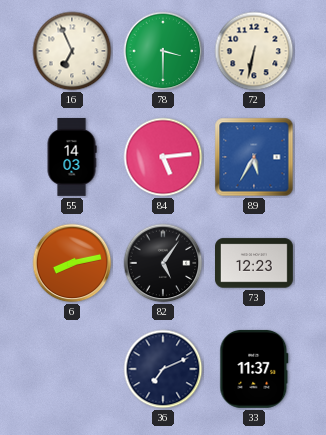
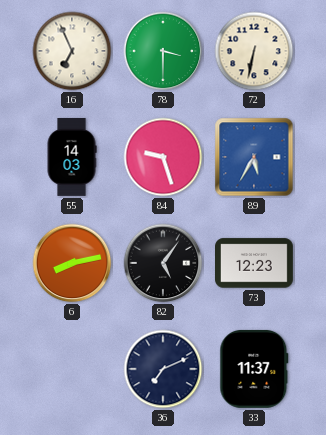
84: 5:14 -> 9:27 (163, 157)
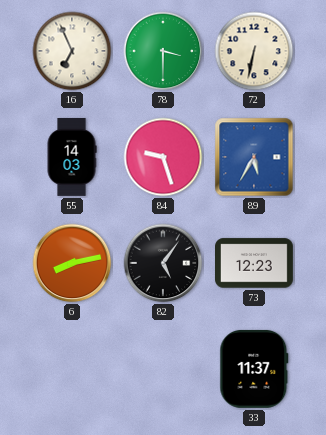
36: 7:11 -> none (163, 369)
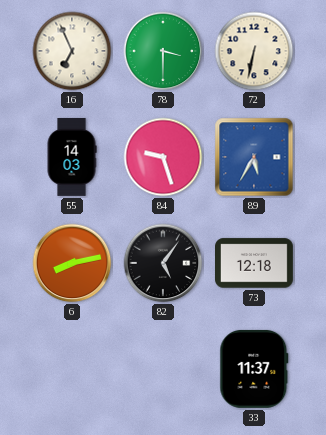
73: 12:23 -> 12:18 (255, 263)
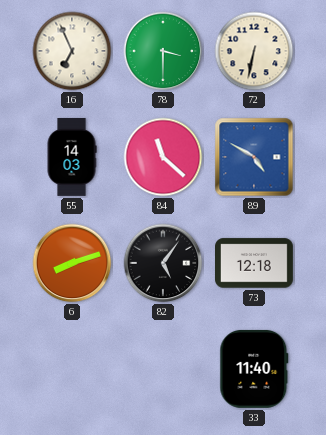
84: 9:27 -> 11:22 (163, 157)
89: 5:35 -> 4:50 (254, 157)
6: 8:13 -> 8:12 (72, 263)
33: 11:37 -> 11:40 (254, 369)
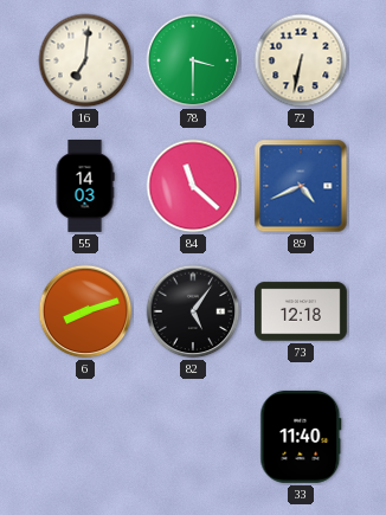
16: 6:56 -> 7:01 (85, 60)
89: 4:50 -> 4:41 (301, 186)
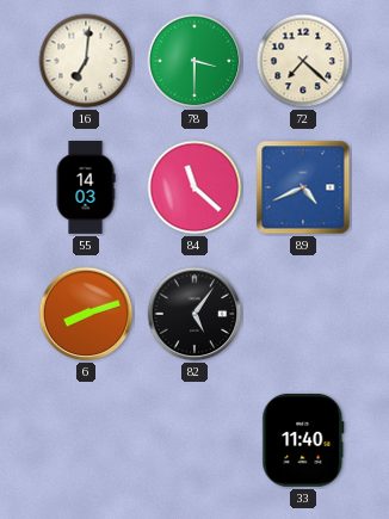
72: 6:32 -> 7:22 (303, 61)
73: 12:18 -> none (302, 311)
